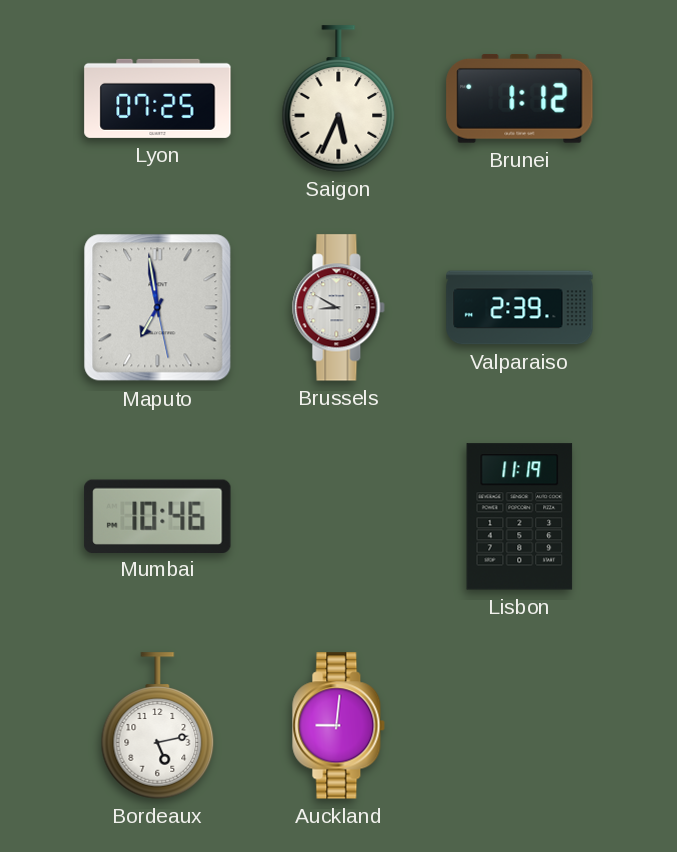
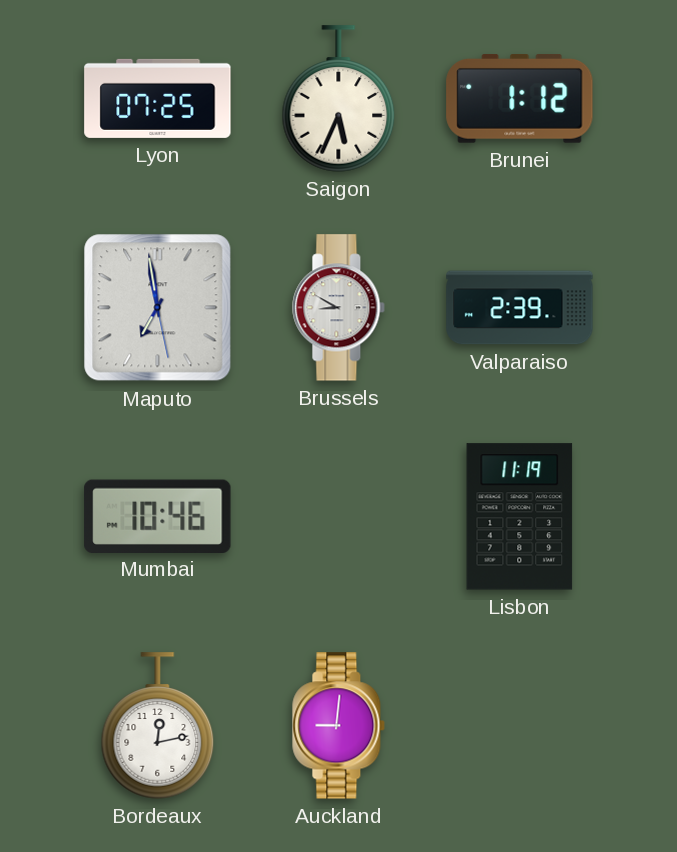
Bordeaux: 5:13 -> 12:13 (158, 726)
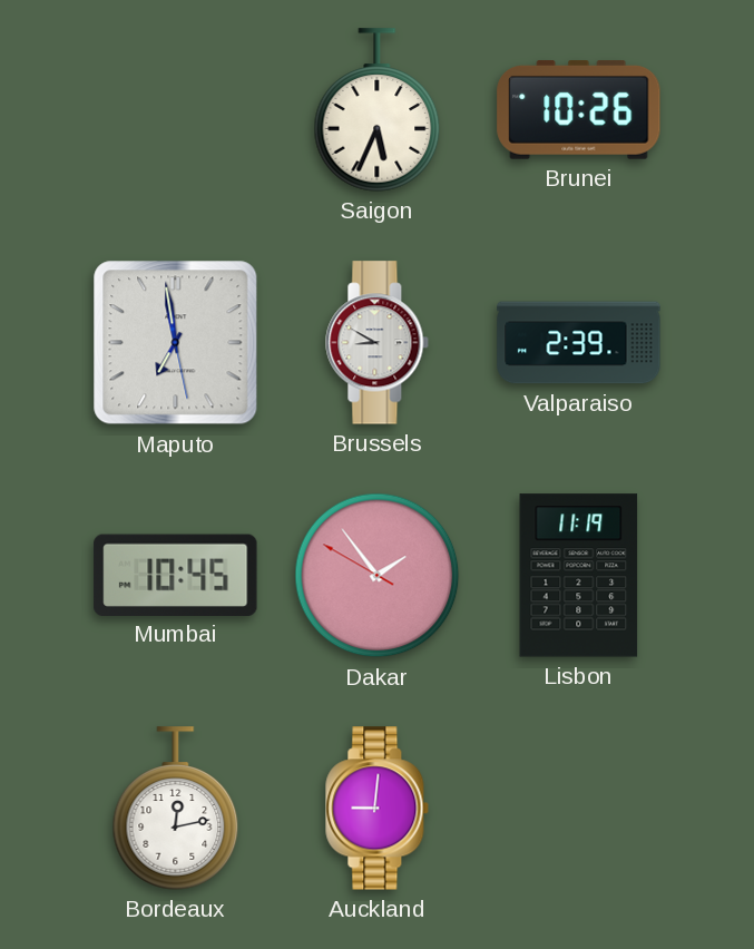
Lyon: 07:25 -> none (158, 98)
Brunei: 1:12 -> 10:26 (579, 110)
Mumbai: 10:46 -> 10:45 (176, 575)
Dakar: none -> 1:53 (378, 576)
